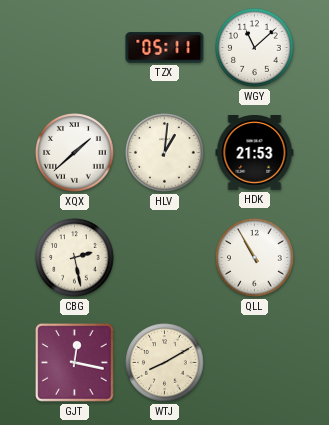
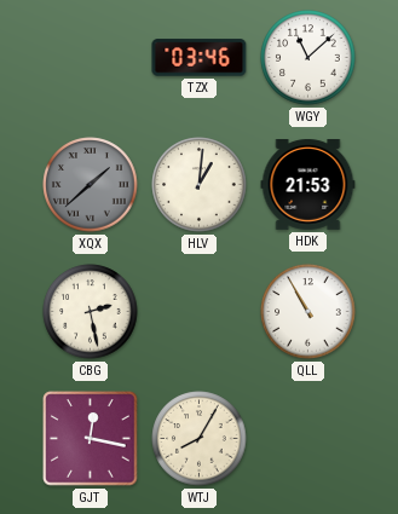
TZX: 05:11 -> 03:46 (200, 58)
XQX dial: white -> grey (91, 185)
WTJ: 8:10 -> 8:05 (200, 439)
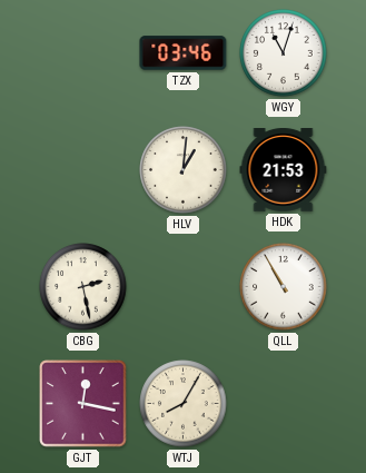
WGY: 11:08 -> 11:03 (284, 53)
XQX: 1:38 -> none (91, 185)
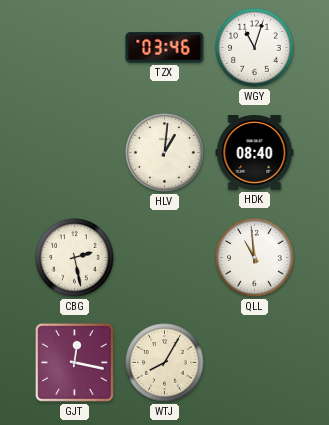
HDK: 21:53 -> 08:40 (255, 153)
QLL: 10:55 -> 10:59 (255, 258)
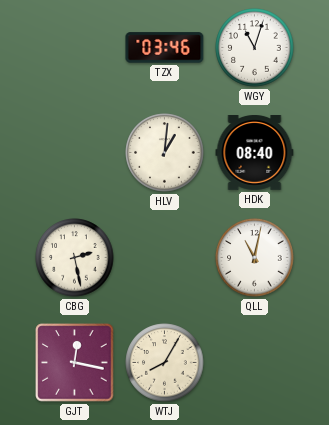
QLL: 10:59 -> 11:02 (255, 258)
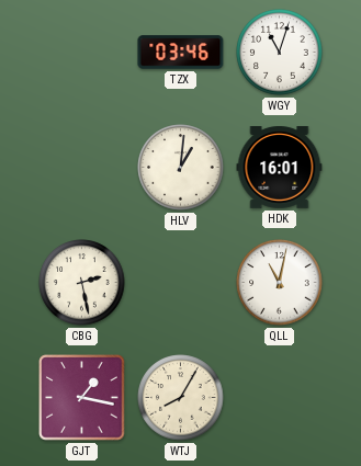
HDK: 08:40 -> 16:01 (280, 168)
GJT: 12:17 -> 1:17 (82, 398)
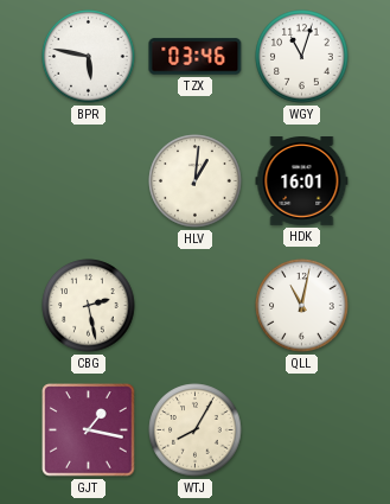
BPR: none -> 5:47 (89, 57)
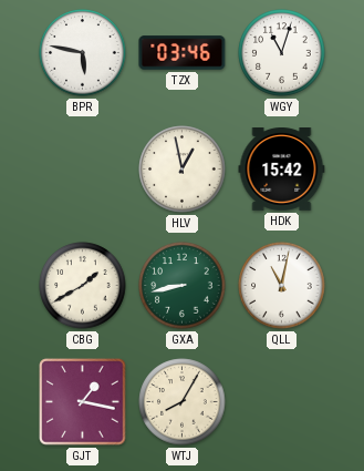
HLV: 1:01 -> 12:58 (183, 170)
HDK: 16:01 -> 15:42 (282, 170)
CBG: 2:28 -> 1:40 (83, 286)
GXA: none -> 8:43 (183, 286)
